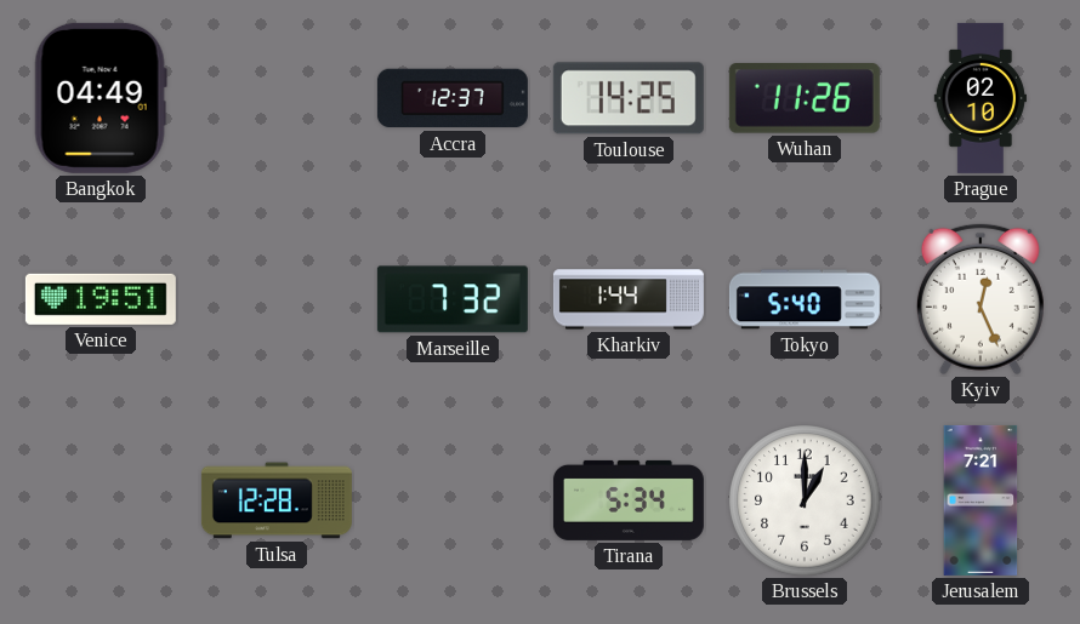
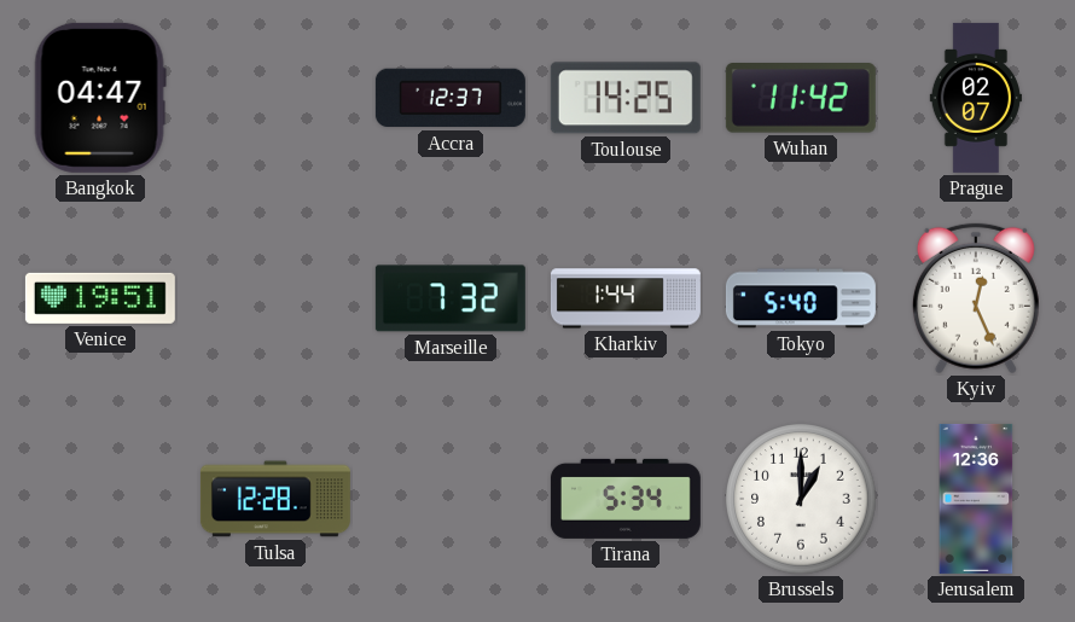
Bangkok: 04:49 -> 04:47 (100, 98)
Wuhan: 11:26 -> 11:42 (801, 98)
Prague: 02:10 -> 02:07 (976, 98)
Jerusalem: 7:21 -> 12:36 (976, 499)
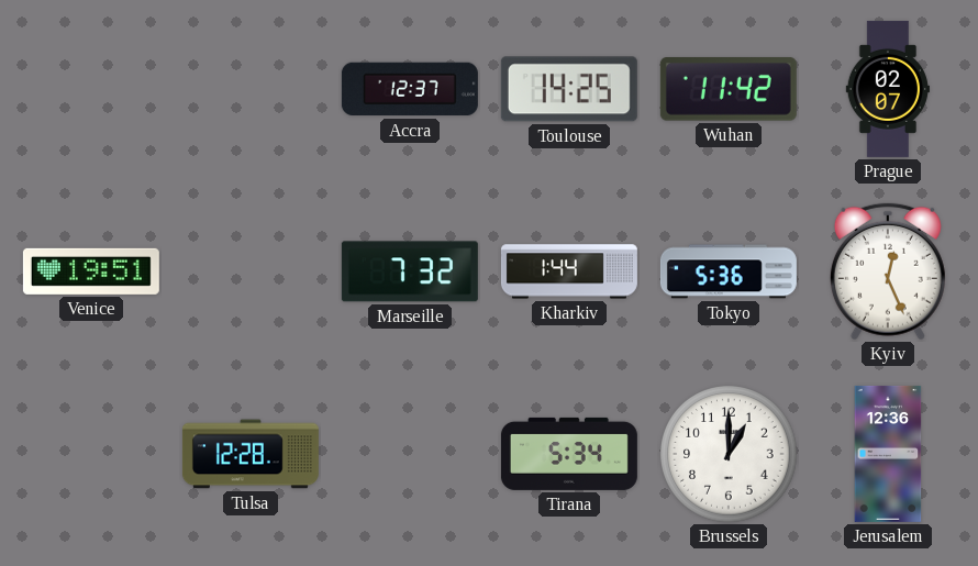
Bangkok: 04:47 -> none (100, 98)
Tokyo: 5:40 -> 5:36 (729, 271)
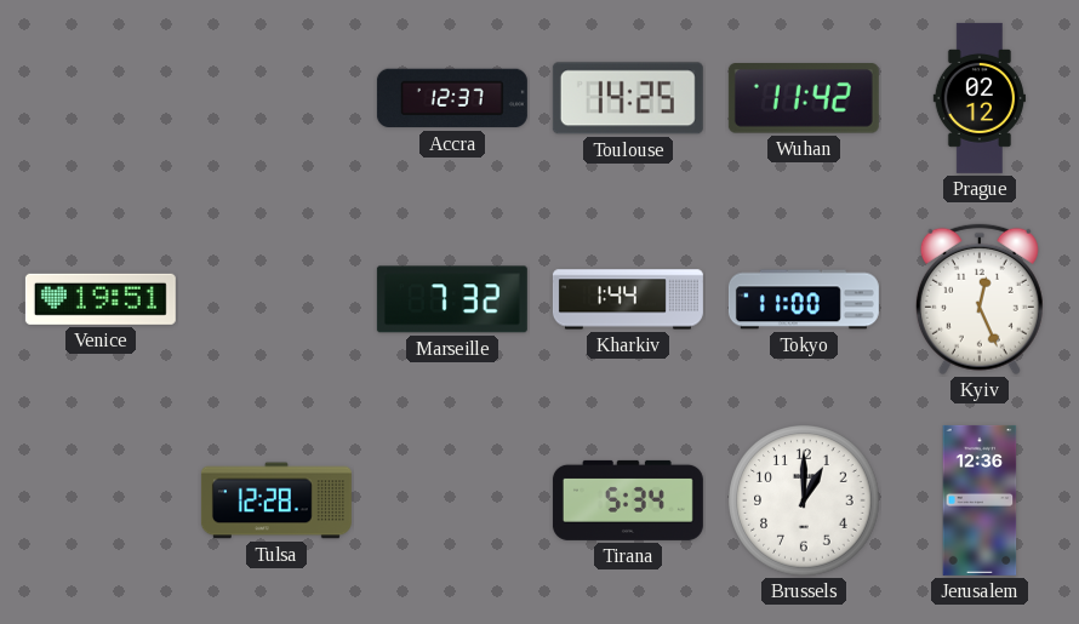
Prague: 02:07 -> 02:12 (980, 98)
Tokyo: 5:36 -> 11:00 (804, 299)
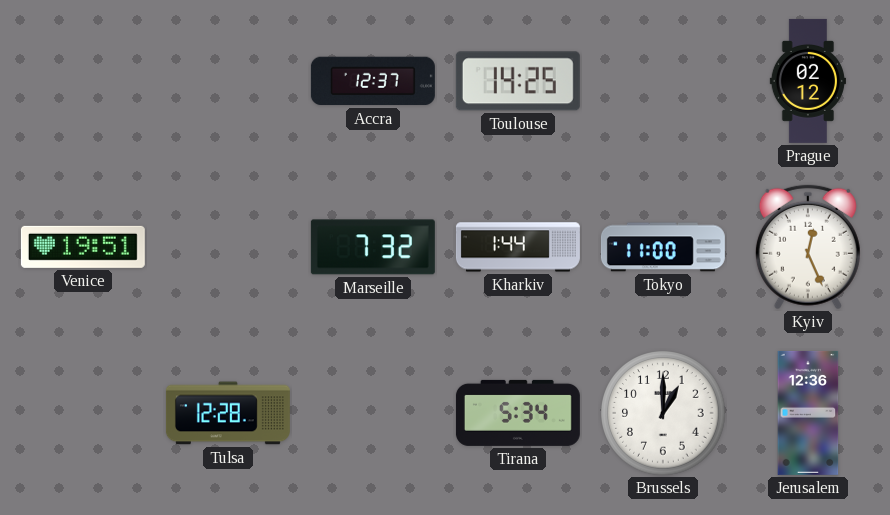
Wuhan: 11:42 -> none (804, 98)
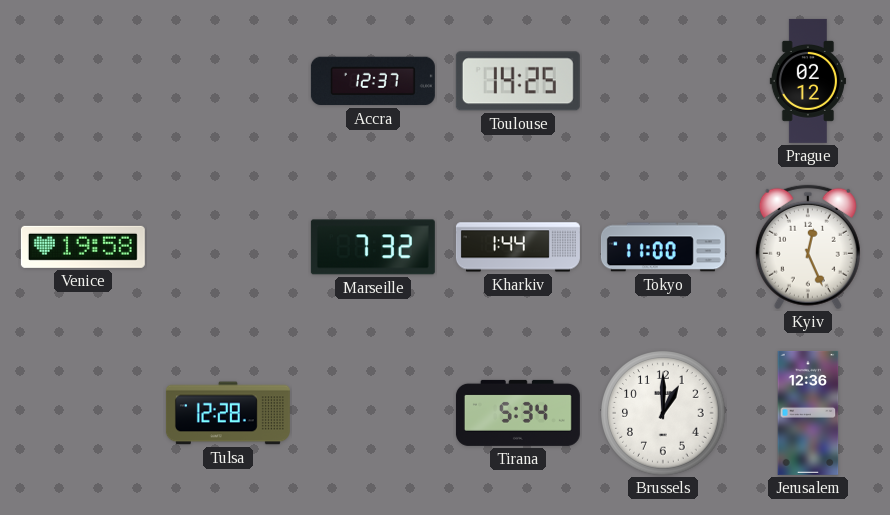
Venice: 19:51 -> 19:58 (83, 247)
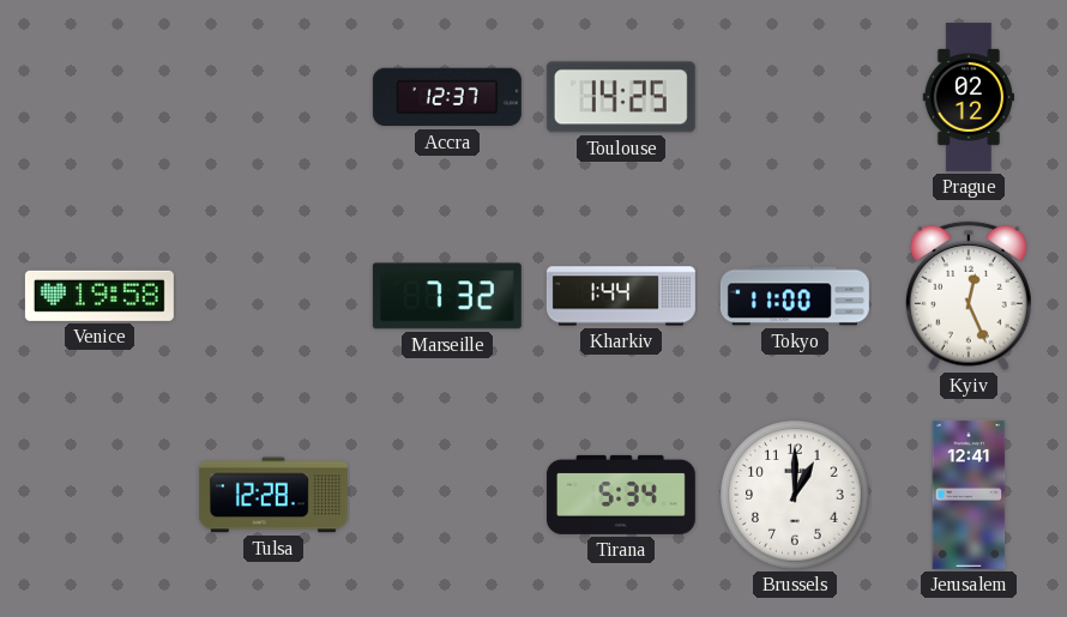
Jerusalem: 12:36 -> 12:41 (969, 495)
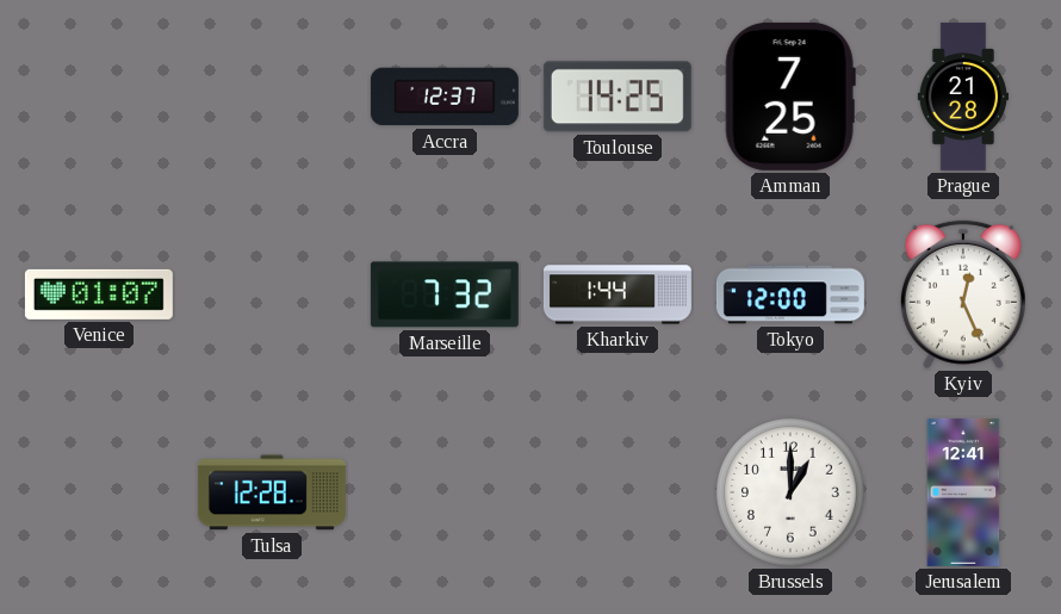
Amman: none -> 7:25 (790, 97)
Prague: 02:12 -> 21:28 (963, 97)
Venice: 19:58 -> 01:07 (99, 294)
Tokyo: 11:00 -> 12:00 (790, 294)
Tirana: 5:34 -> none (621, 495)
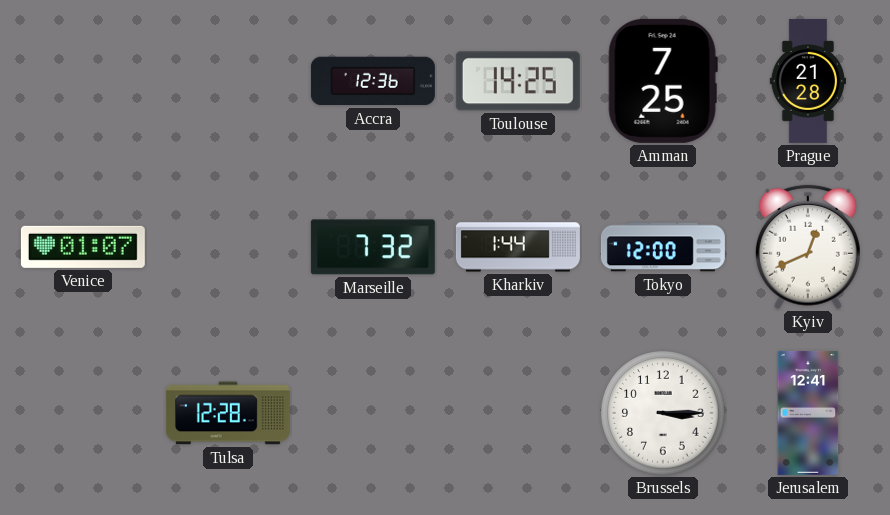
Accra: 12:37 -> 12:36 (373, 81)
Kyiv: 12:26 -> 12:41 (808, 247)
Brussels: 1:00 -> 3:15 (663, 413)
